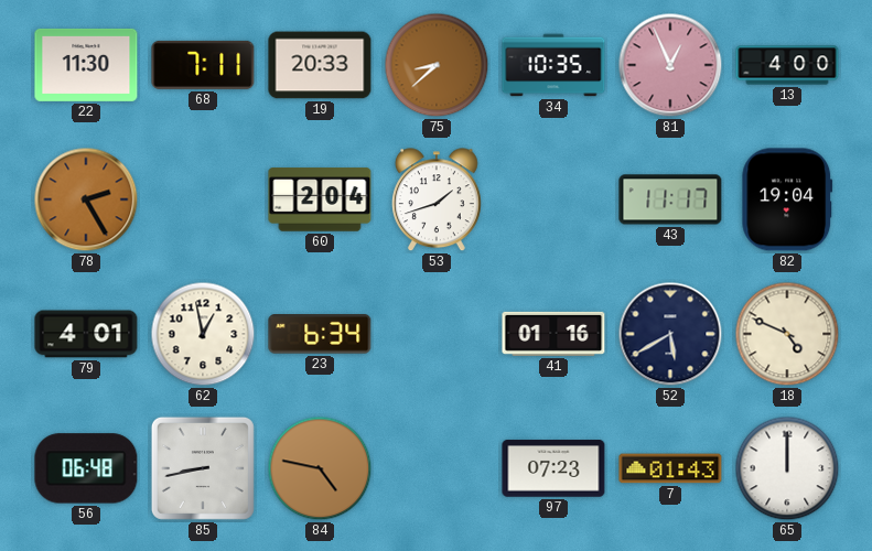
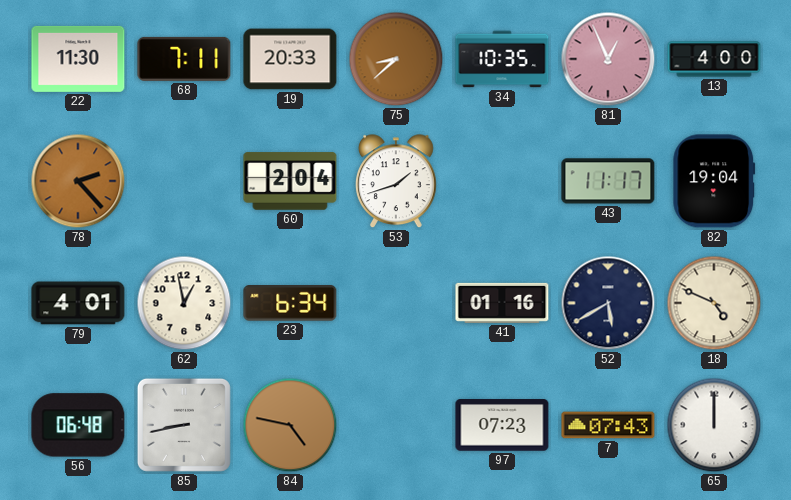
78: 2:25 -> 2:23 (78, 181)
7: 01:43 -> 07:43 (608, 425)
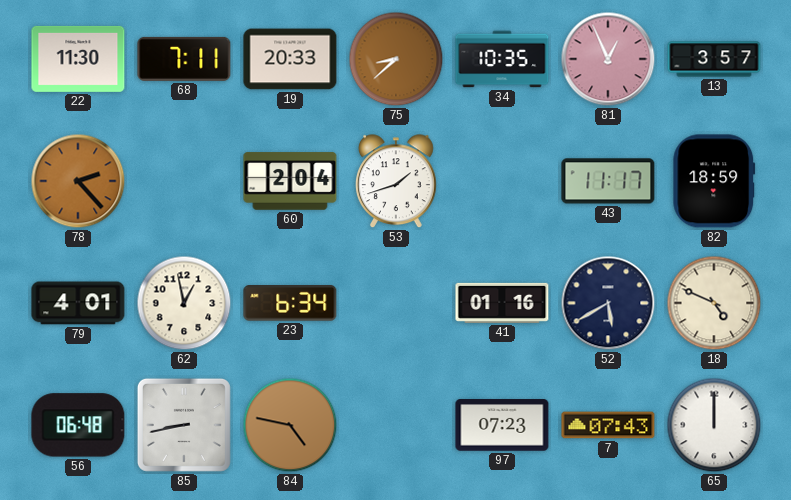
13: 4:00 -> 3:57 (714, 59)
82: 19:04 -> 18:59 (714, 181)
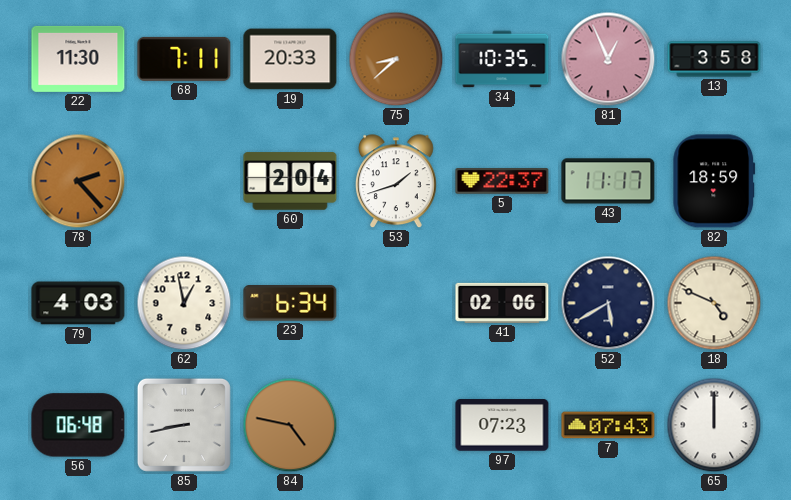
13: 3:57 -> 3:58 (714, 59)
5: none -> 22:37 (502, 181)
79: 4:01 -> 4:03 (78, 303)
41: 01:16 -> 02:06 (502, 303)
